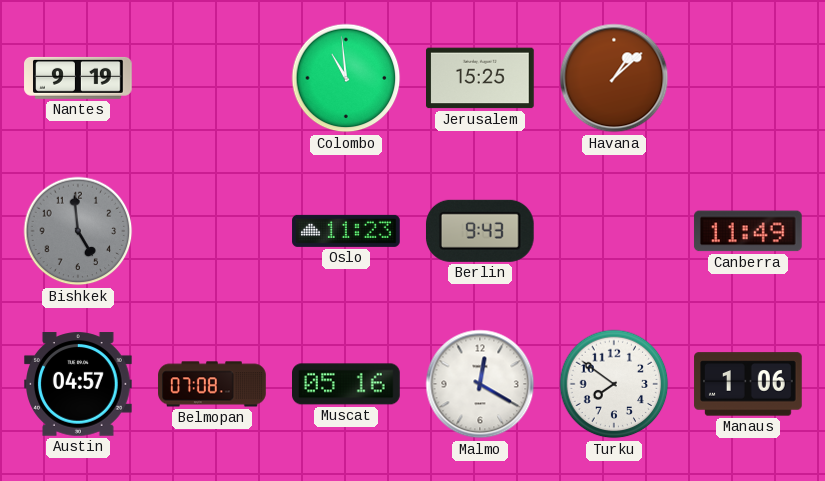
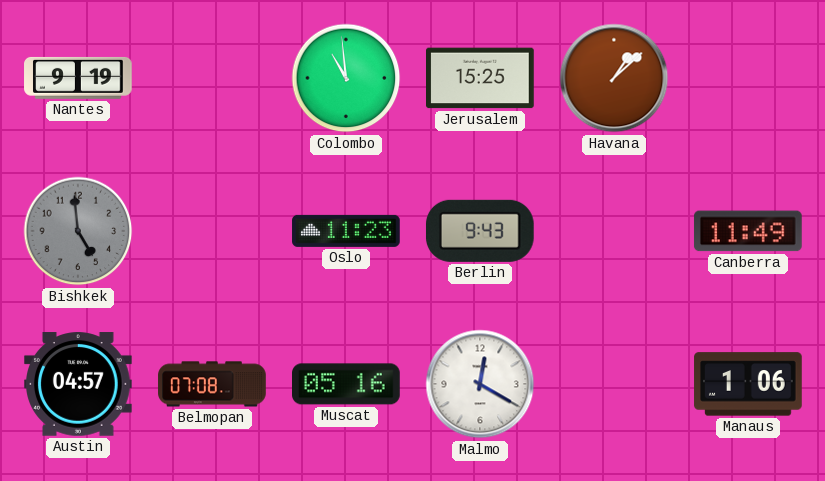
Turku: 7:51 -> none (614, 384)
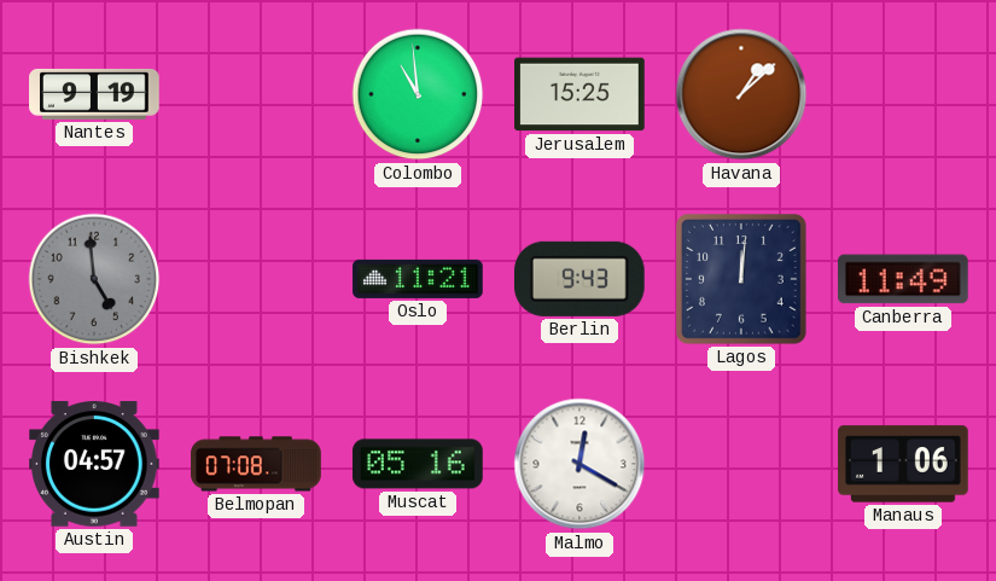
Oslo: 11:23 -> 11:21 (418, 279)
Lagos: none -> 12:01 (742, 280)
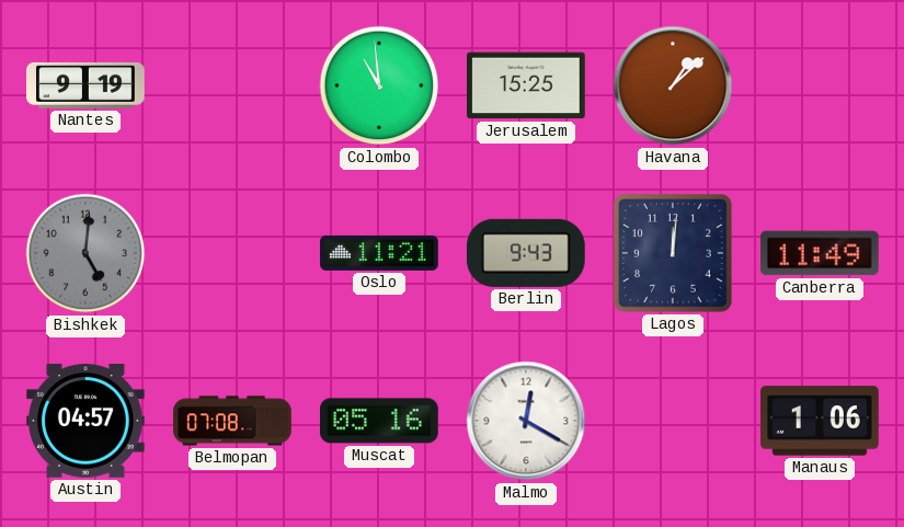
Bishkek: 4:59 -> 5:01 (85, 253)
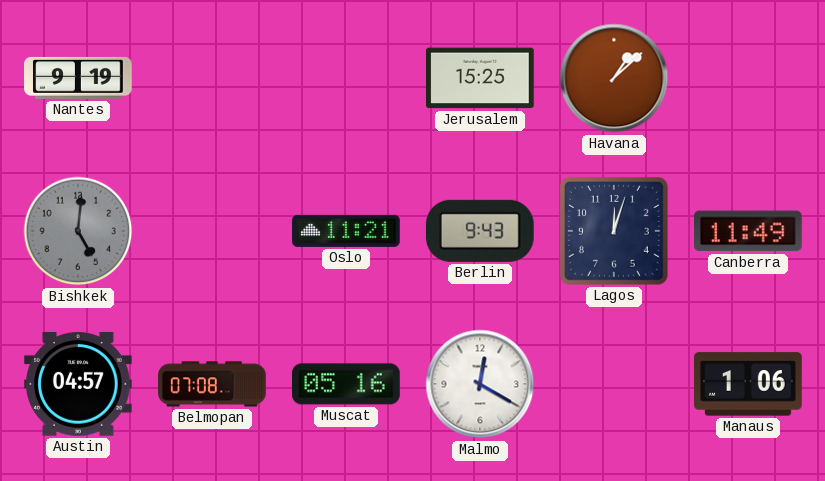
Colombo: 10:59 -> none (379, 85)
Lagos: 12:01 -> 12:03 (615, 232)
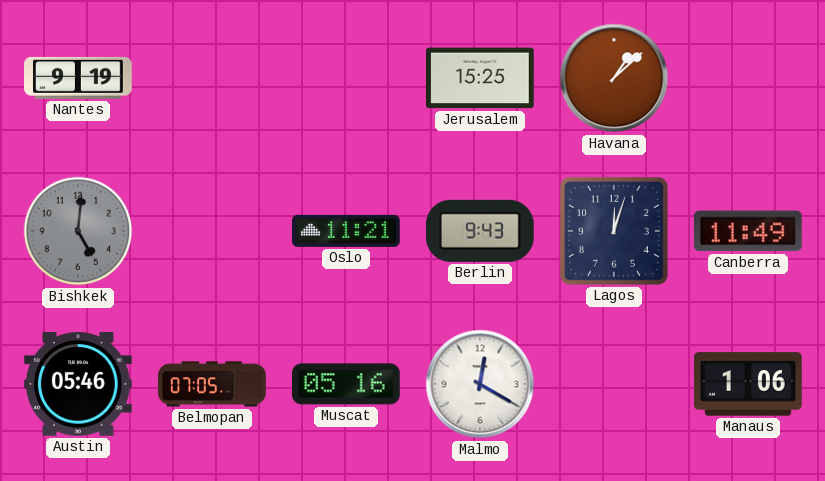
Austin: 04:57 -> 05:46 (79, 384)
Belmopan: 07:08 -> 07:05 (212, 384)
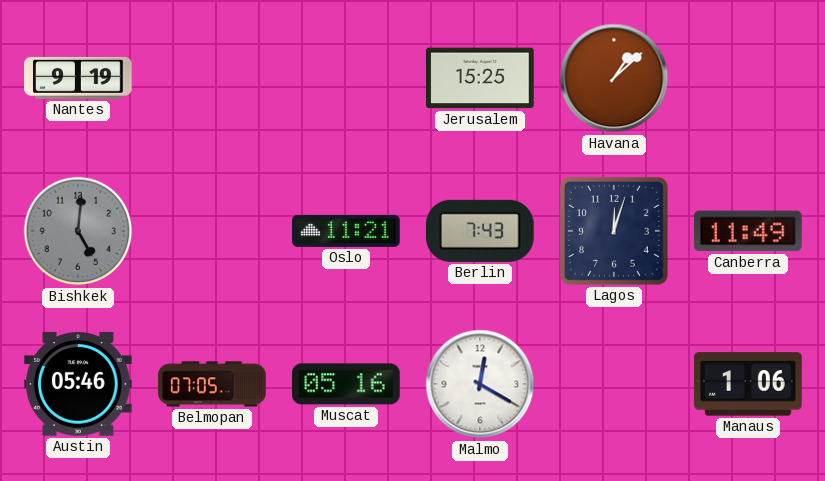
Berlin: 9:43 -> 7:43 (480, 231)
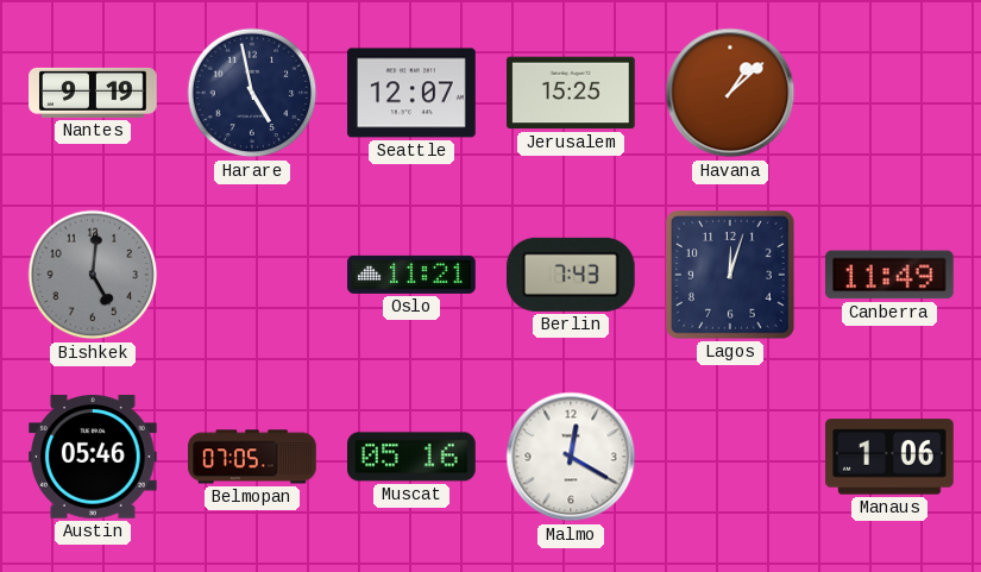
Harare: none -> 4:58 (252, 93)
Seattle: none -> 12:07 (411, 93)
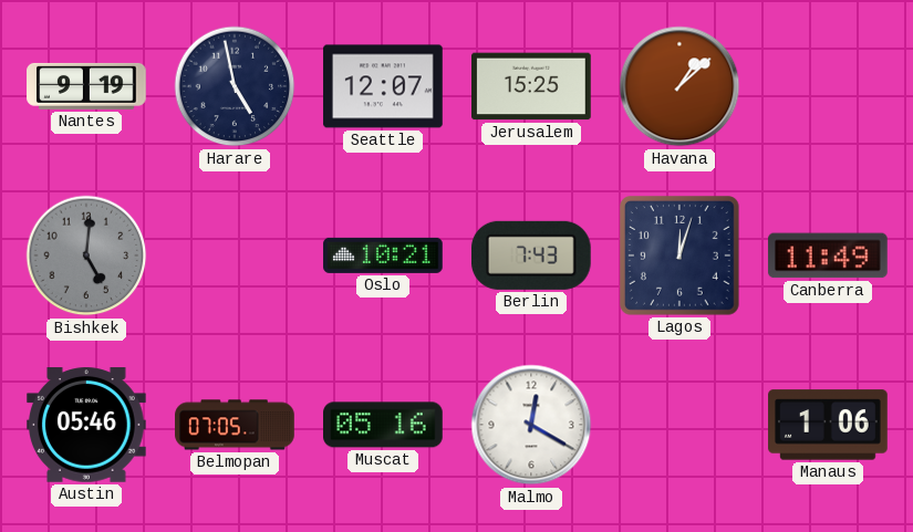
Oslo: 11:21 -> 10:21 (383, 255)
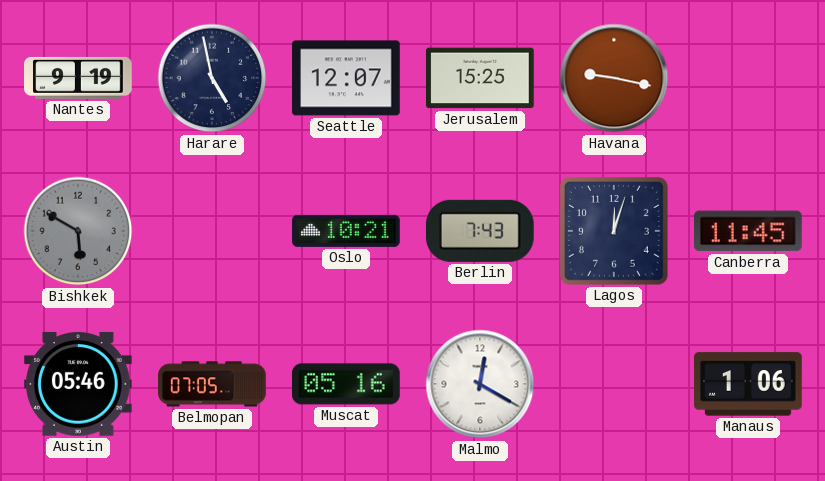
Havana: 1:08 -> 9:17 (614, 78)
Bishkek: 5:01 -> 5:50 (78, 231)
Canberra: 11:49 -> 11:45 (748, 231)
